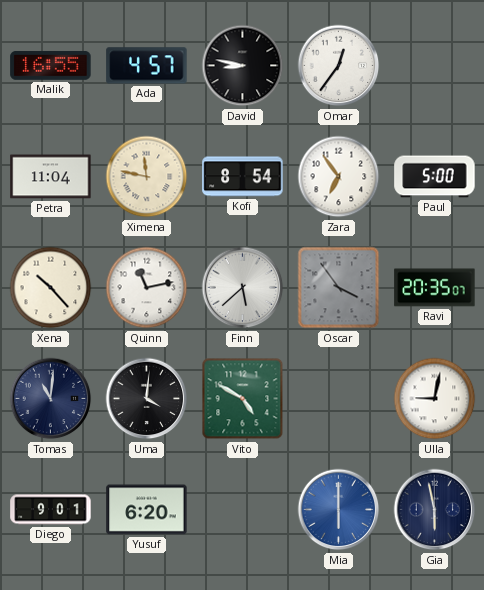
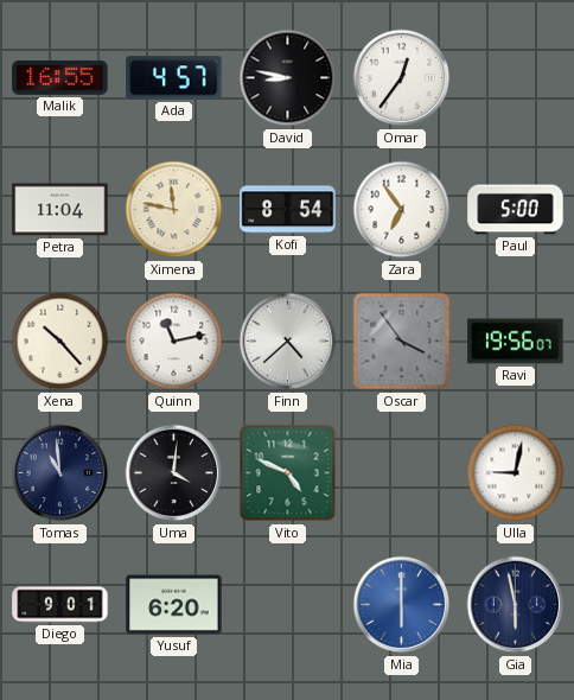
Finn: 5:38 -> 4:38 (288, 342)
Ravi: 20:35 -> 19:56 (516, 342)
Tomas: 11:01 -> 10:59 (60, 473)
Vito: 4:50 -> 4:49 (288, 473)
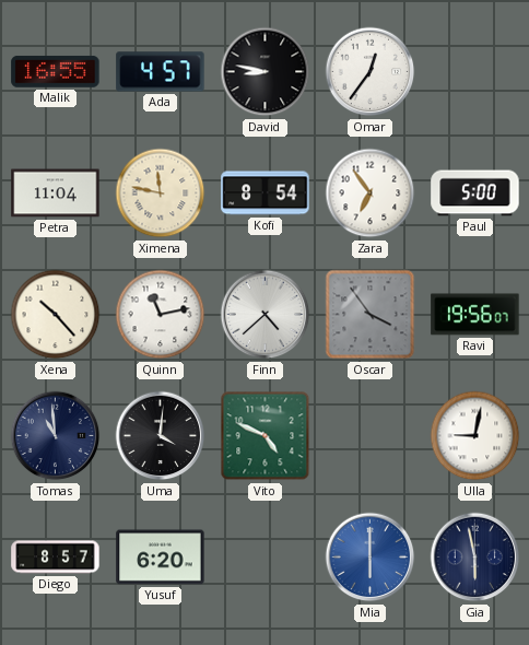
Diego: 9:01 -> 8:57 (56, 558)
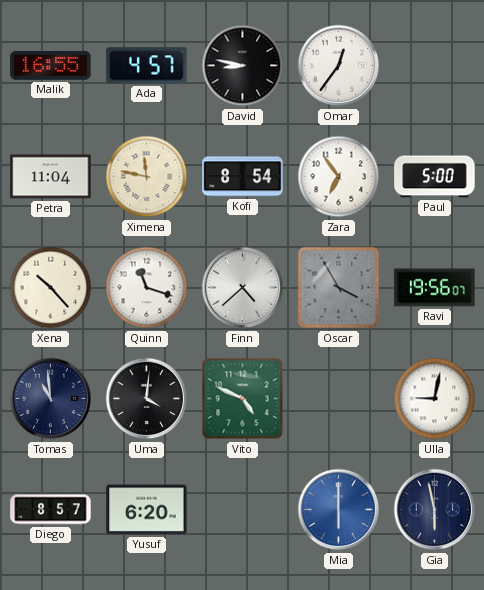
Quinn: 11:13 -> 11:18 (147, 288)
Oscar: 3:54 -> 3:55 (339, 288)
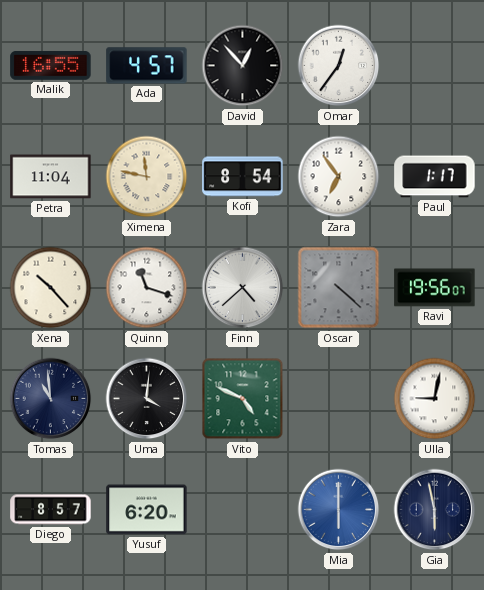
David: 8:47 -> 12:53 (243, 66)
Paul: 5:00 -> 1:17 (435, 177)
Oscar: 3:55 -> 4:22 (339, 288)
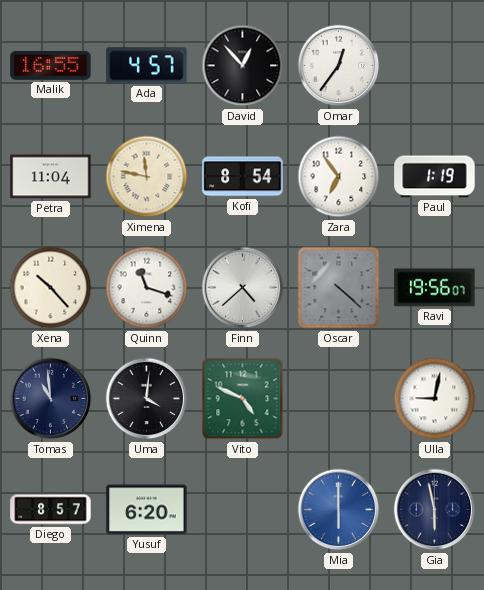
Paul: 1:17 -> 1:19 (435, 177)
